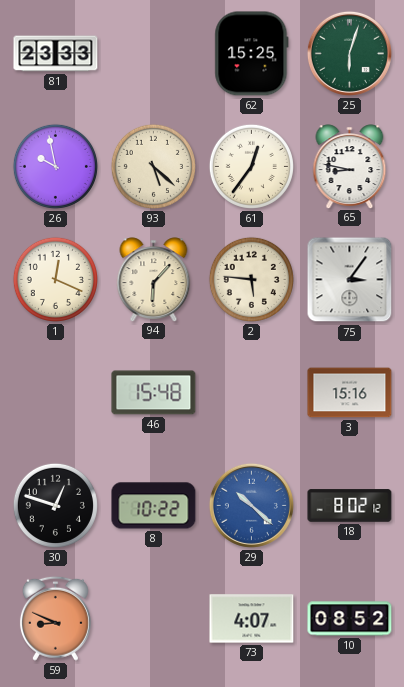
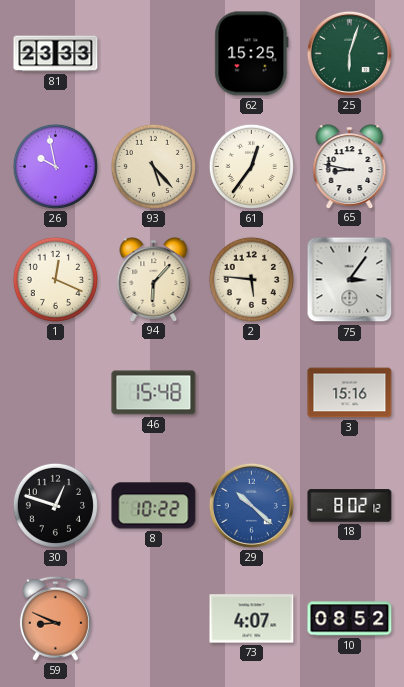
93: 5:22 -> 5:23 (153, 166)
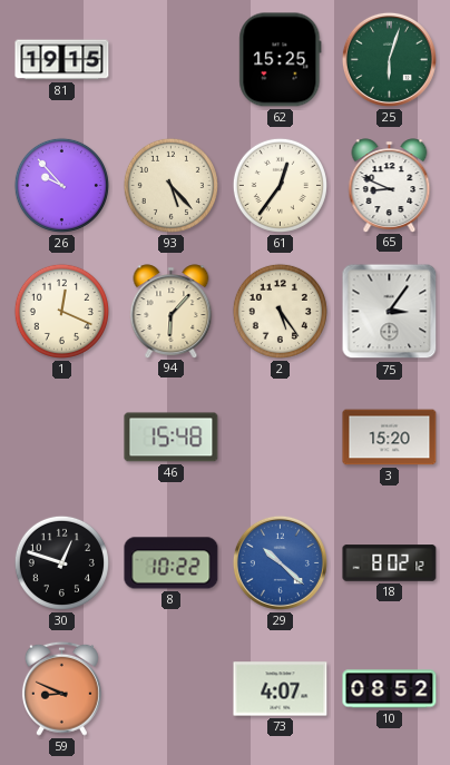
81: 23:33 -> 19:15 (62, 60)
26: 9:58 -> 9:53 (61, 185)
65: 8:47 -> 8:49 (390, 185)
2: 5:46 -> 5:24 (280, 311)
3: 15:16 -> 15:20 (390, 438)
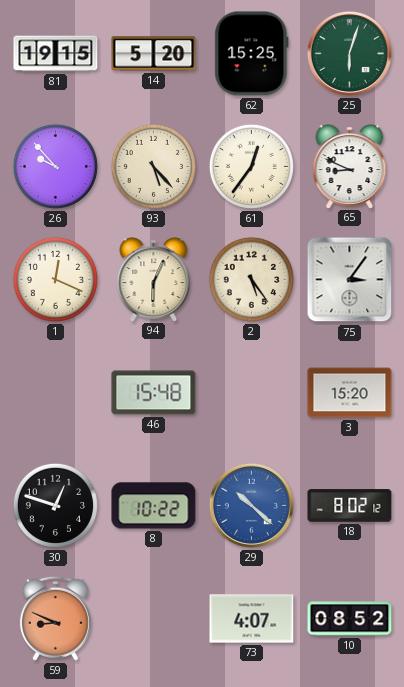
14: none -> 5:20 (154, 54)
94: 6:07 -> 6:04 (154, 279)
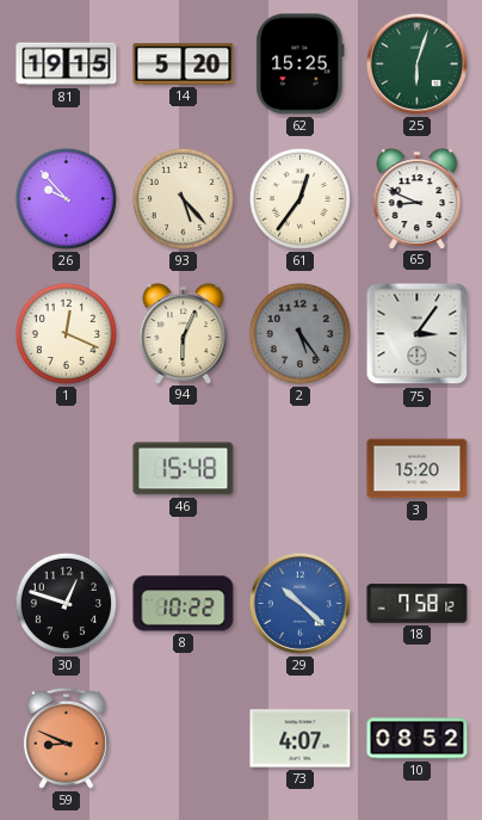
2 dial: cream -> grey (299, 333)
18: 8:02 -> 7:58 (418, 604)
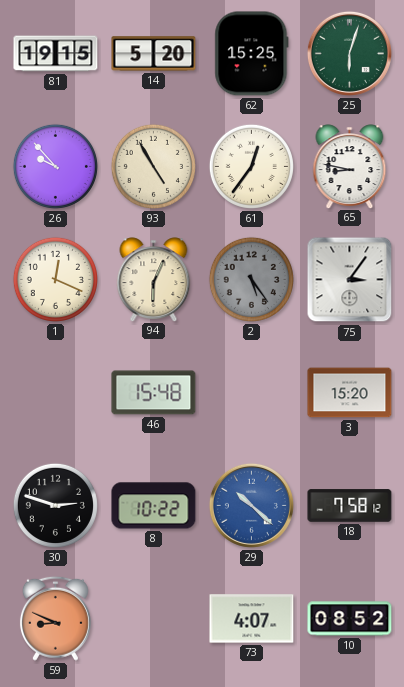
93: 5:23 -> 4:55 (153, 166)
65: 8:49 -> 8:47 (350, 166)
30: 12:48 -> 2:48 (55, 505)
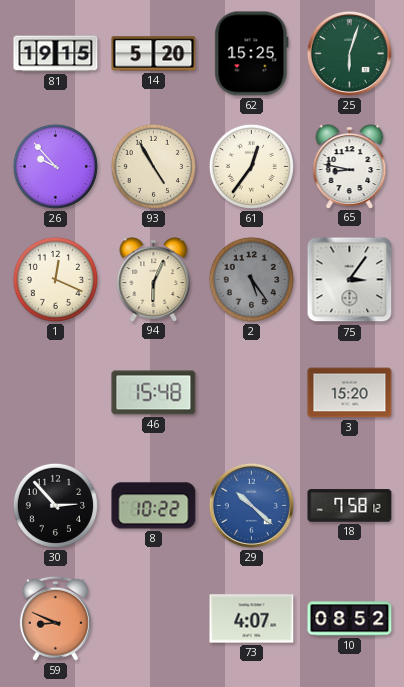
30: 2:48 -> 2:53 (55, 505)
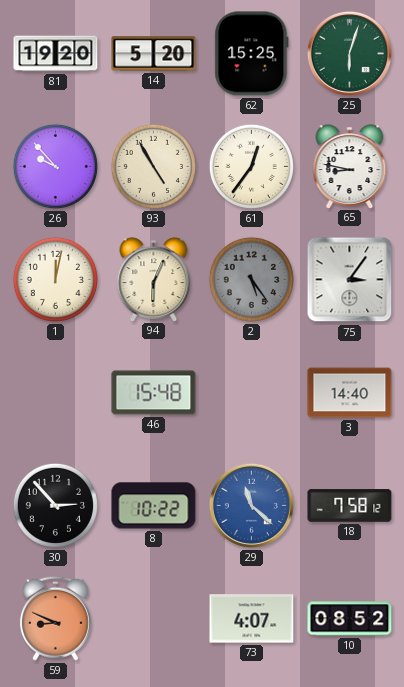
81: 19:15 -> 19:20 (56, 54)
1: 12:19 -> 12:02 (55, 279)
3: 15:20 -> 14:40 (350, 393)
29: 10:22 -> 11:22 (251, 505)
